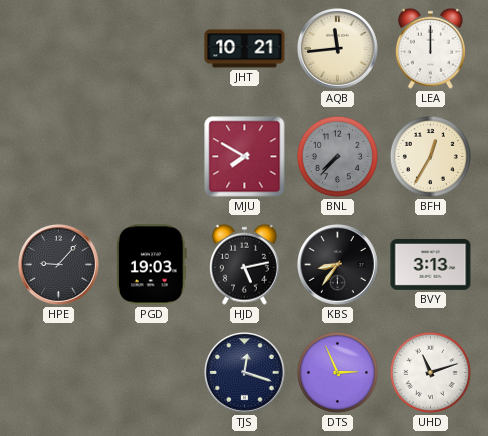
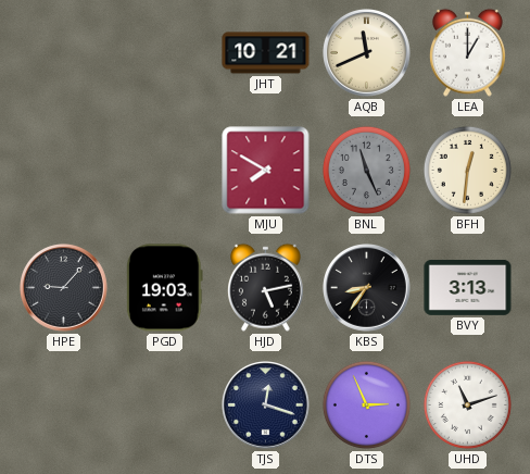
AQB: 11:44 -> 11:41 (367, 53)
LEA: 12:00 -> 1:00 (467, 52)
BNL: 7:37 -> 11:26 (366, 170)
BFH: 12:35 -> 12:31 (467, 170)
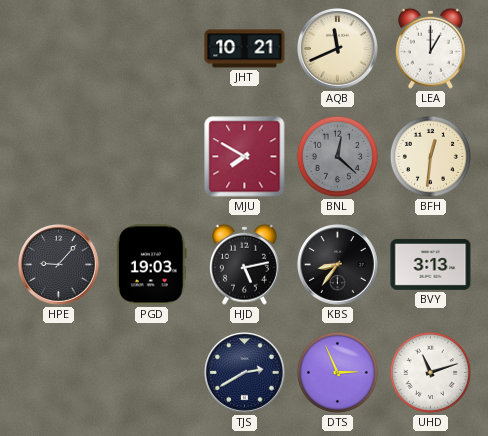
BNL: 11:26 -> 12:22 (337, 156)
TJS: 12:18 -> 2:40 (245, 373)
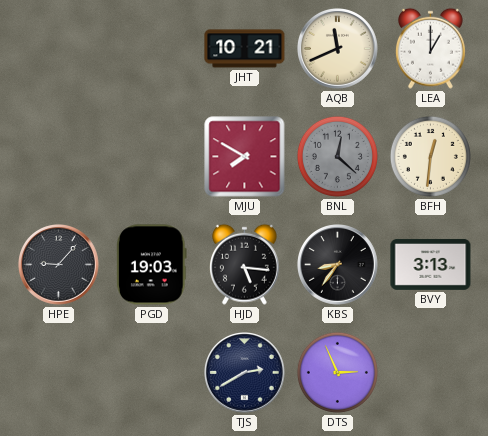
HJD: 5:13 -> 5:16 (244, 264)
UHD: 11:12 -> none (430, 372)
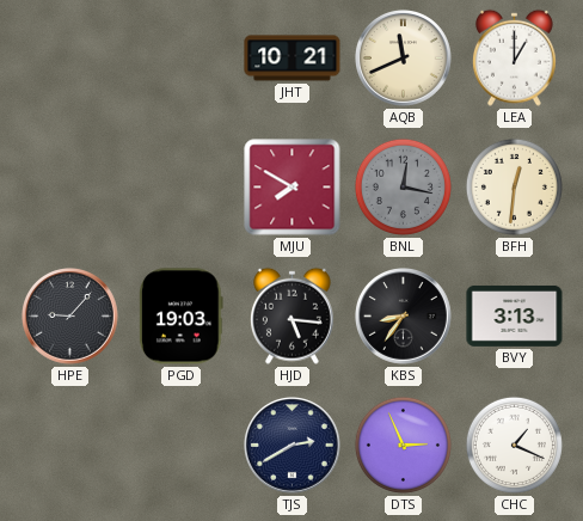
BNL: 12:22 -> 12:17 (403, 186)
CHC: none -> 1:19 (514, 445)
